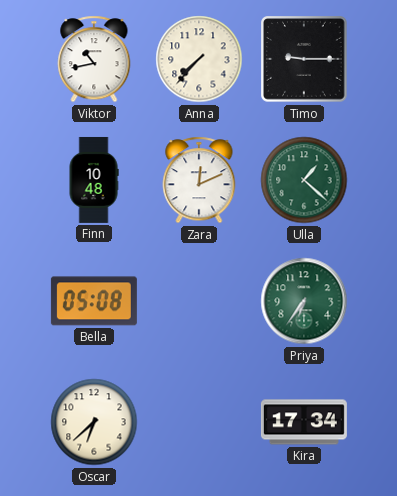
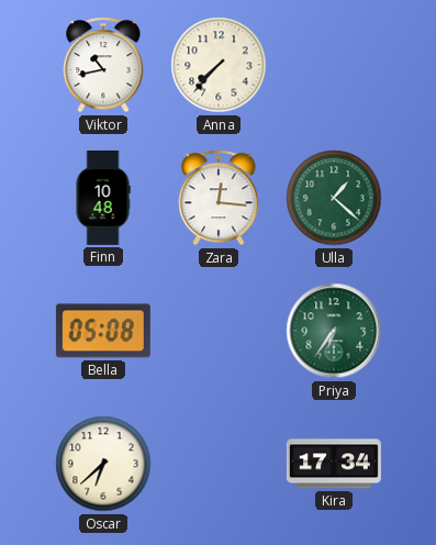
Timo: 9:15 -> none (304, 59)
Zara: 12:11 -> 12:16 (219, 198)
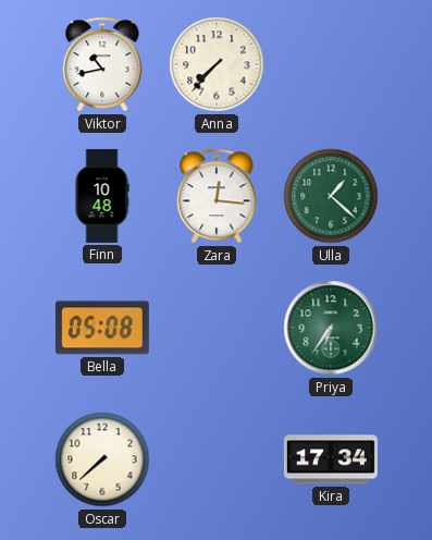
Oscar: 6:38 -> 7:38 (102, 459)
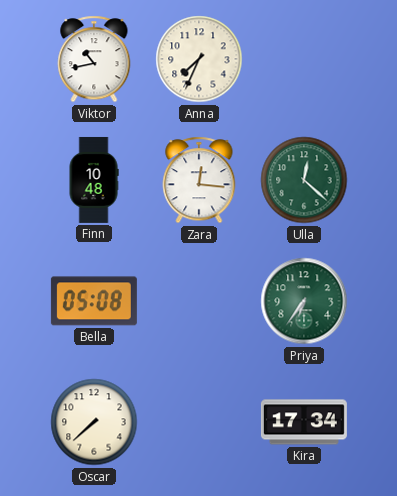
Anna: 7:37 -> 7:34 (199, 59)
Ulla: 1:22 -> 12:22 (304, 180)
